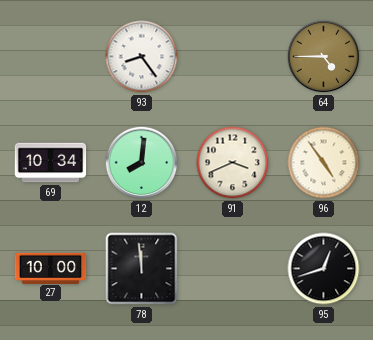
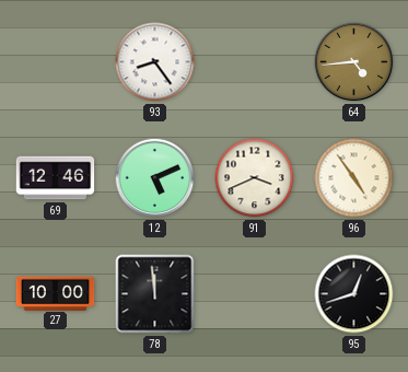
64: 4:45 -> 4:44 (354, 62)
69: 10:34 -> 12:46 (56, 178)
12: 8:01 -> 5:11 (155, 178)
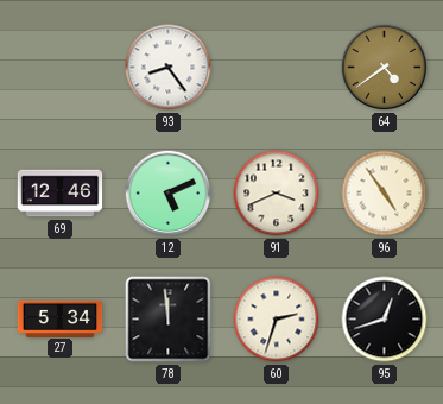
64: 4:44 -> 4:39 (385, 68)
27: 10:00 -> 5:34 (61, 318)
60: none -> 2:33 (277, 320)
